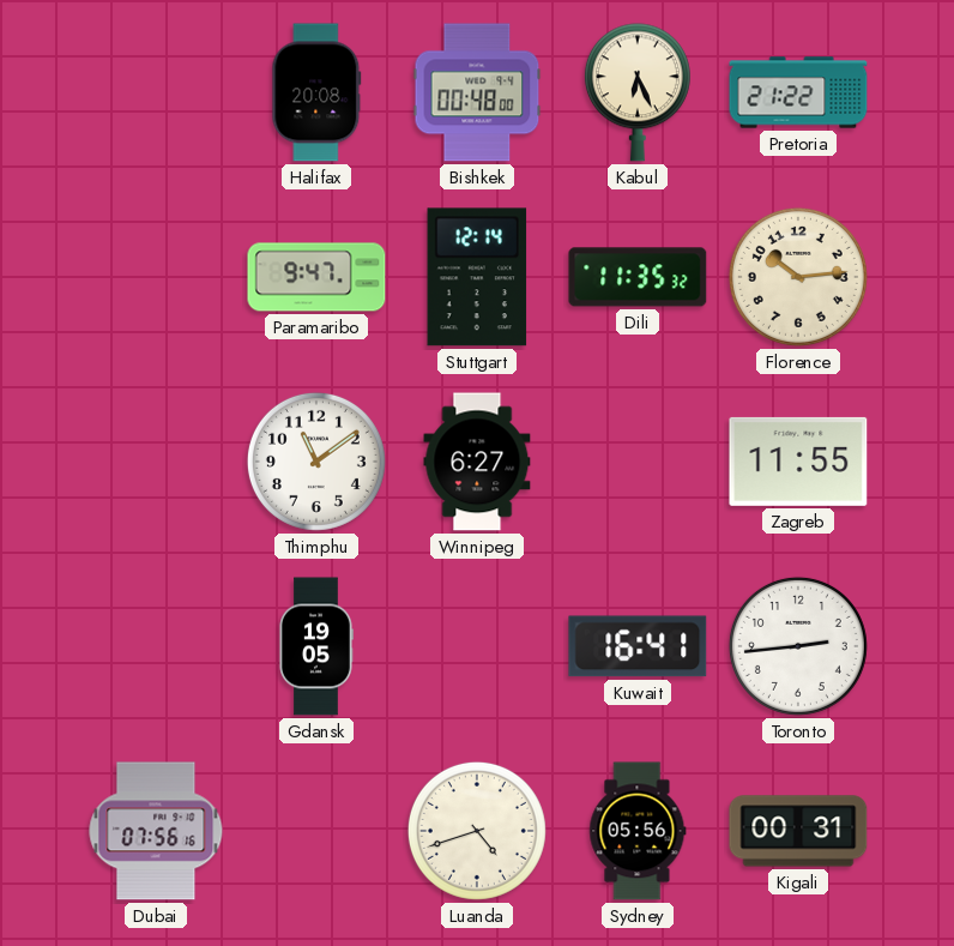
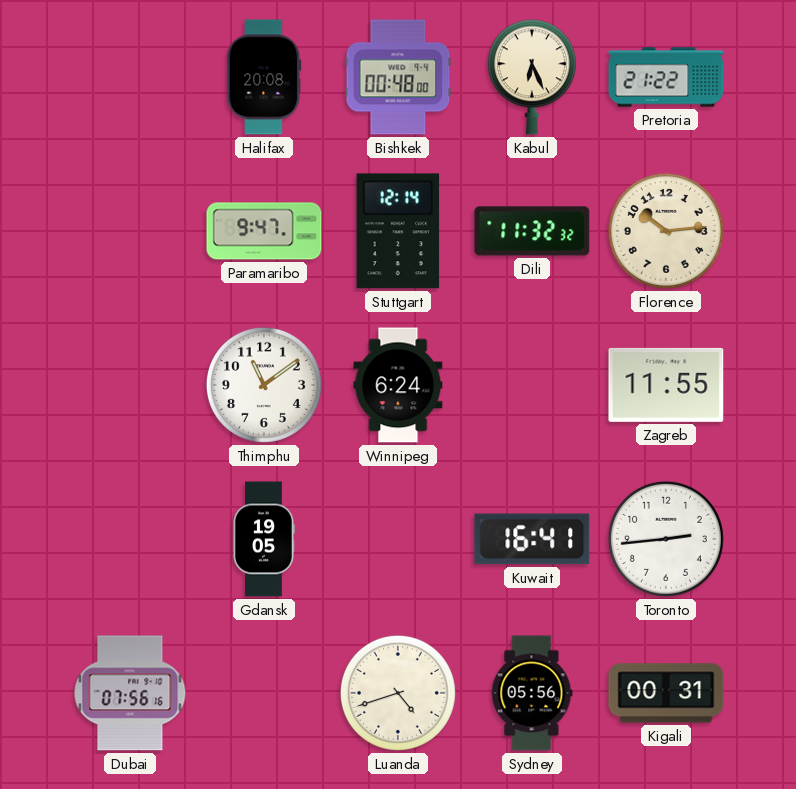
Dili: 11:35 -> 11:32 (532, 231)
Winnipeg: 6:27 -> 6:24 (398, 385)
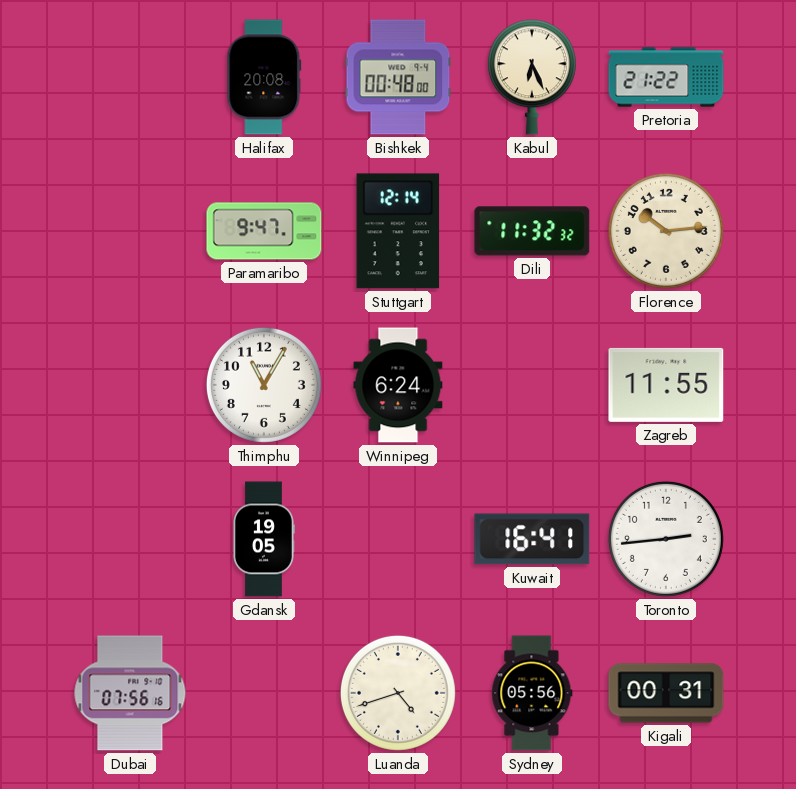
Thimphu: 11:09 -> 11:05 (264, 385)
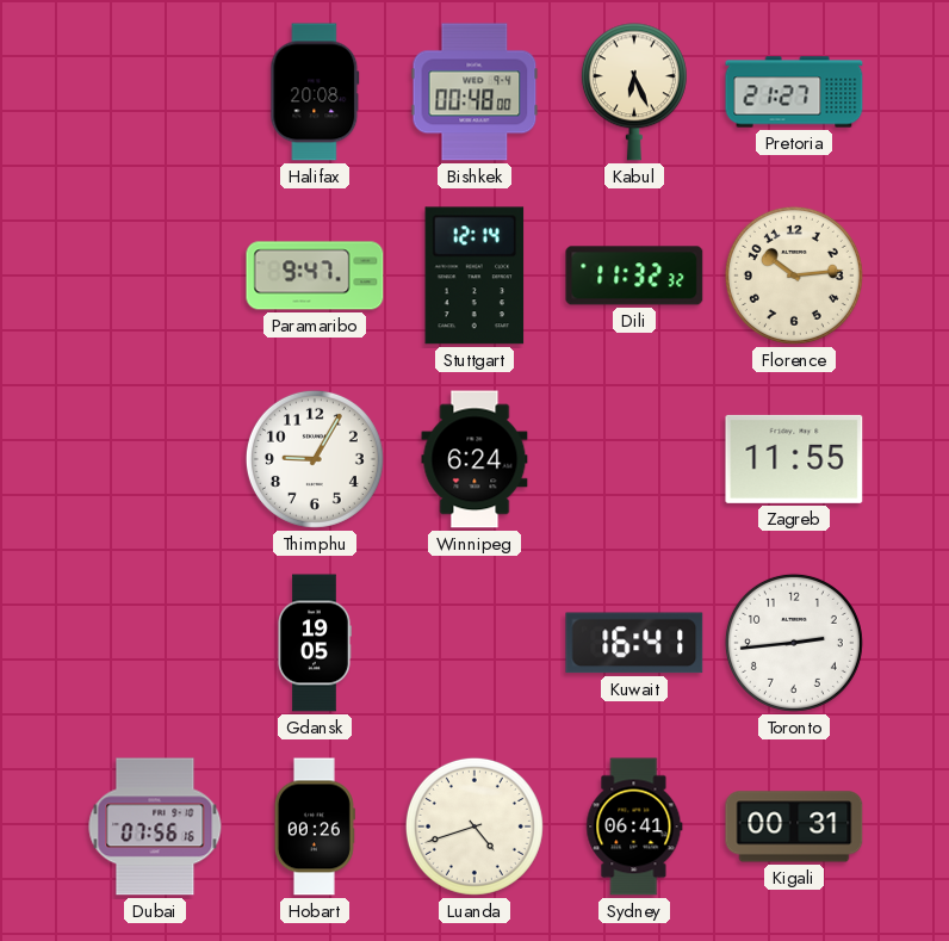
Pretoria: 21:22 -> 21:27 (794, 92)
Thimphu: 11:05 -> 9:05 (315, 459)
Hobart: none -> 00:26 (314, 827)
Sydney: 05:56 -> 06:41 (634, 827)
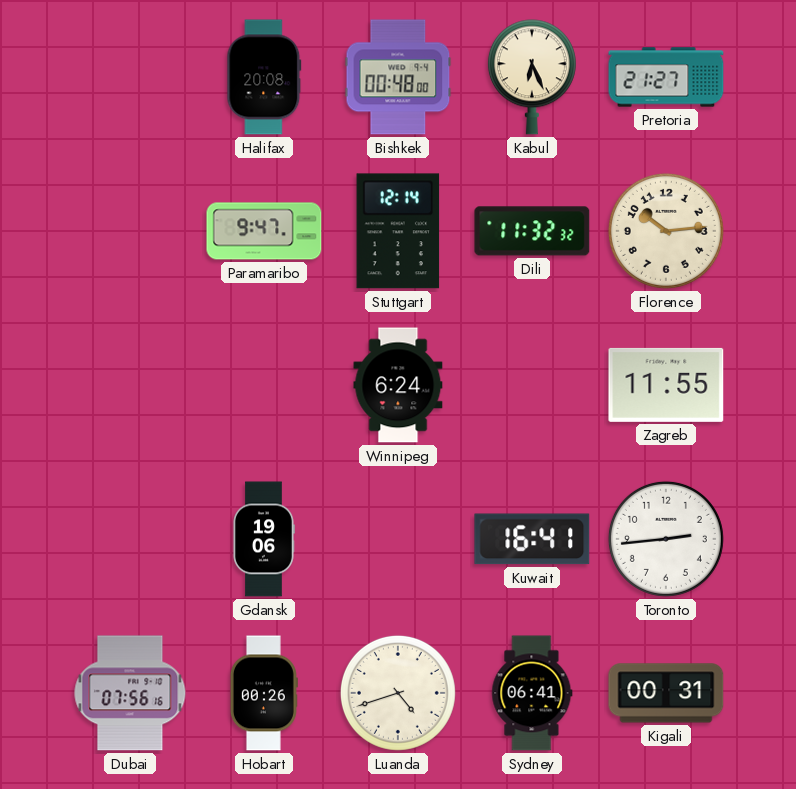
Thimphu: 9:05 -> none (315, 459)
Gdansk: 19:05 -> 19:06 (264, 539)
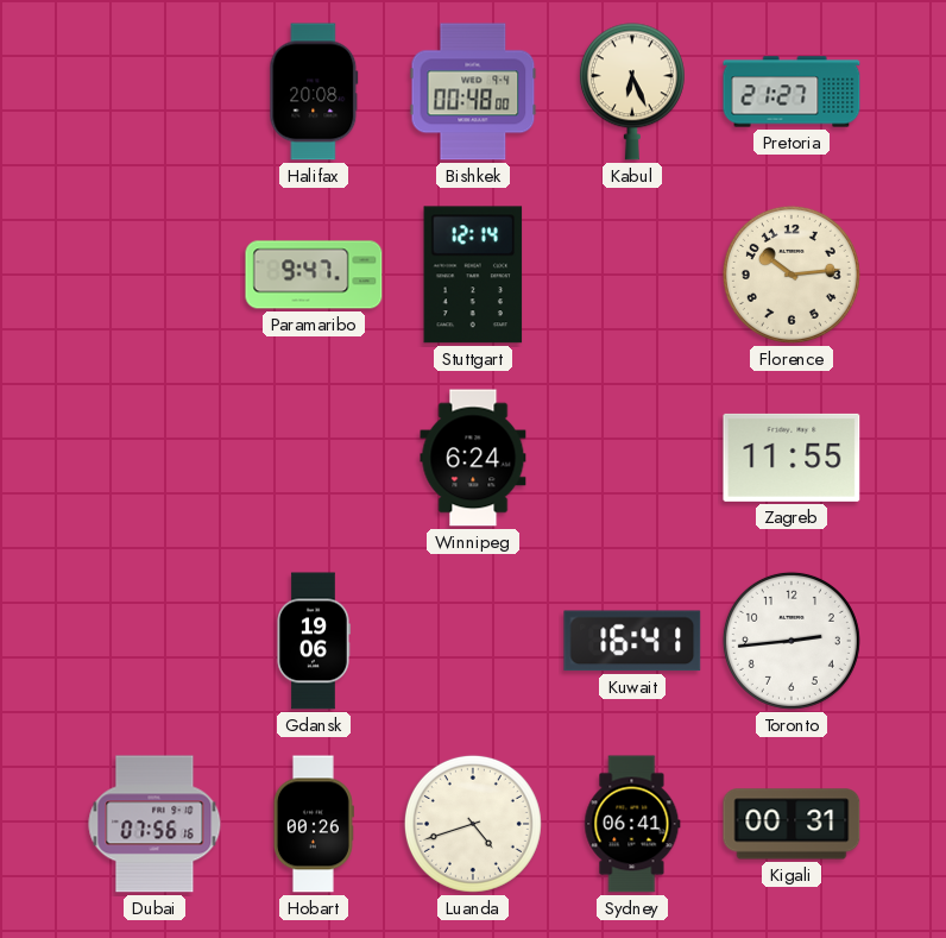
Dili: 11:32 -> none (532, 231)
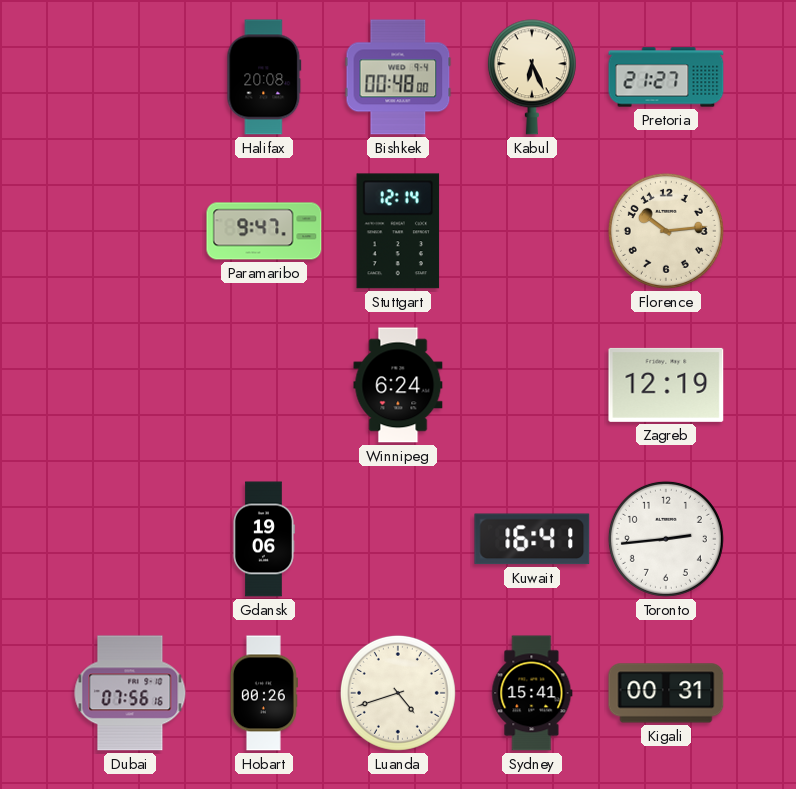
Zagreb: 11:55 -> 12:19 (666, 385)
Sydney: 06:41 -> 15:41 (532, 693)
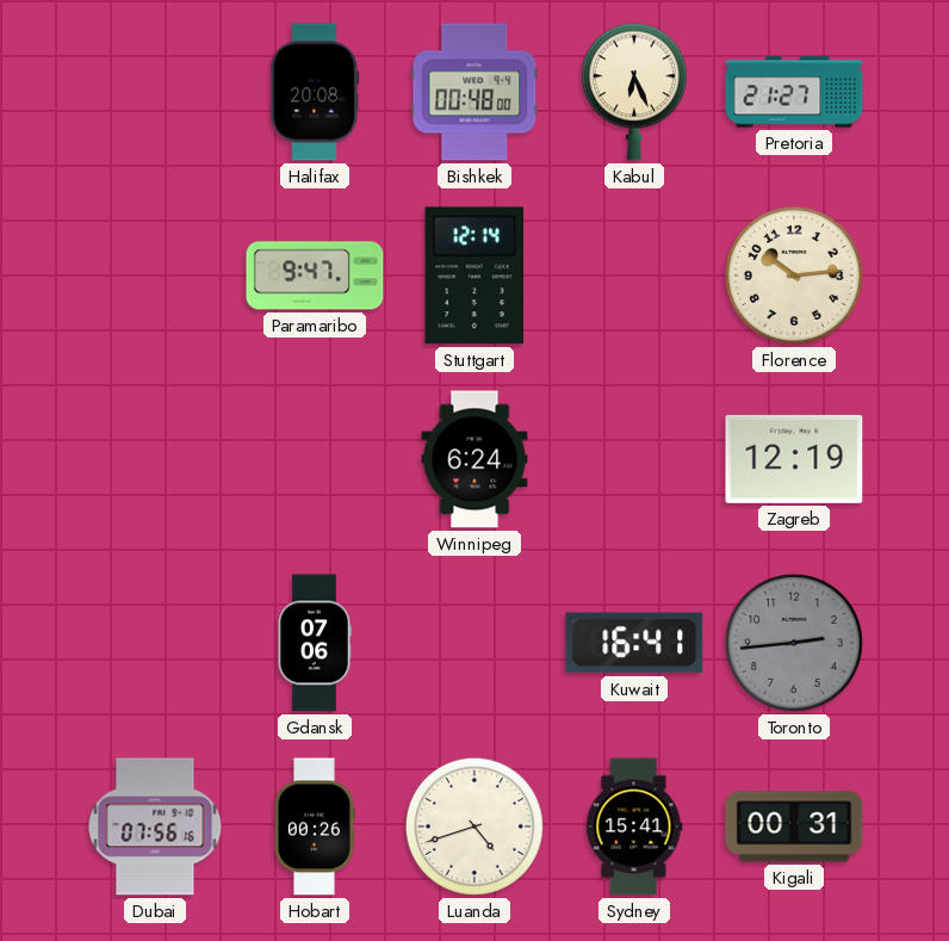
Gdansk: 19:06 -> 07:06 (315, 643)
Toronto dial: white -> grey (794, 643)
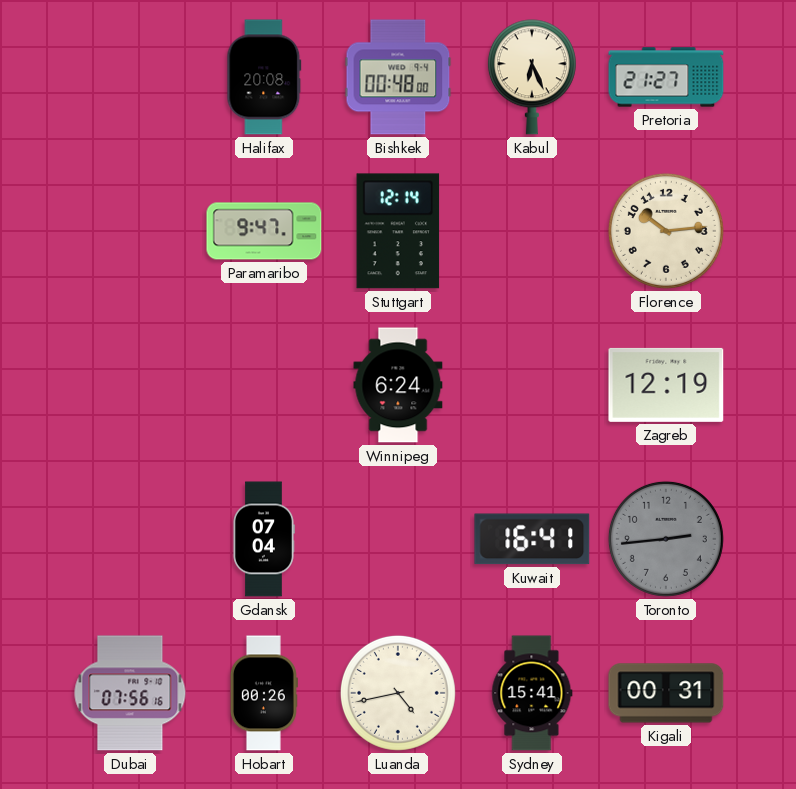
Gdansk: 07:06 -> 07:04 (264, 539)
Luanda: 4:42 -> 4:43 (398, 693)
